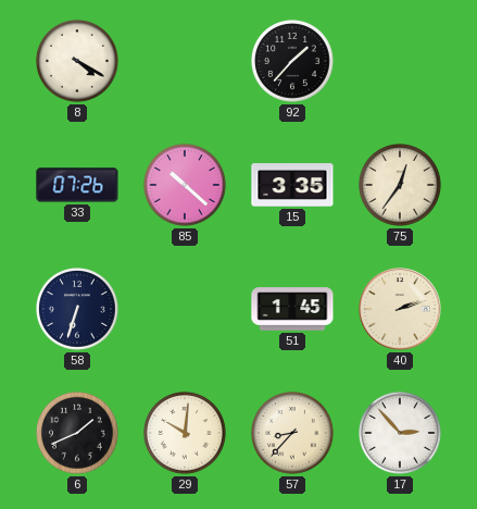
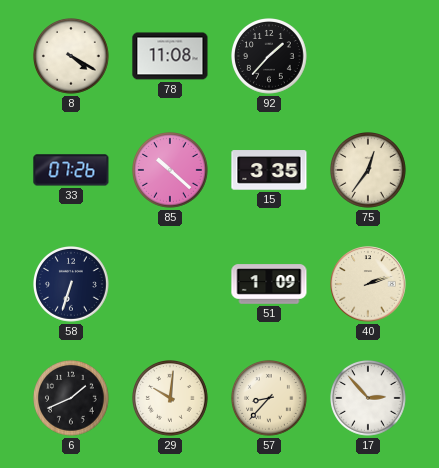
78: none -> 11:08 (170, 56)
51: 1:45 -> 1:09 (269, 284)
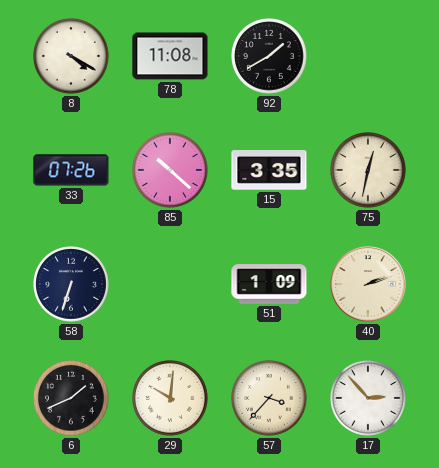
92: 1:37 -> 1:40 (270, 57)
75: 12:36 -> 12:32 (369, 171)
57: 8:37 -> 3:37 (270, 399)
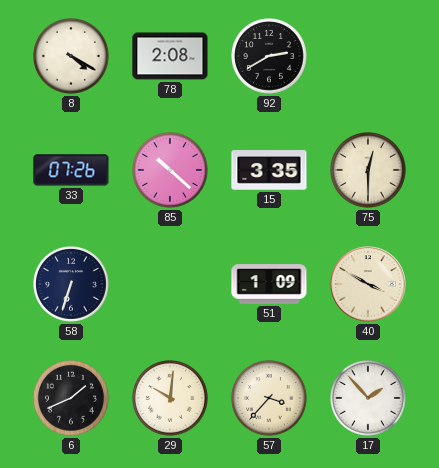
78: 11:08 -> 2:08 (170, 56)
92: 1:40 -> 2:40 (270, 57)
75: 12:32 -> 12:30 (369, 171)
40: 2:12 -> 3:50 (368, 284)
17: 2:53 -> 1:53 (369, 399)
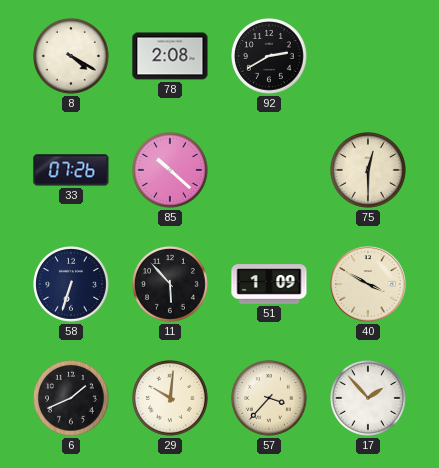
15: 3:35 -> none (269, 170)
11: none -> 5:53 (171, 285)
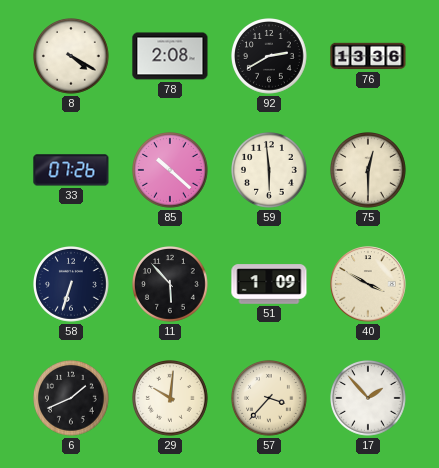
76: none -> 13:36 (368, 56)
59: none -> 5:59 (270, 171)
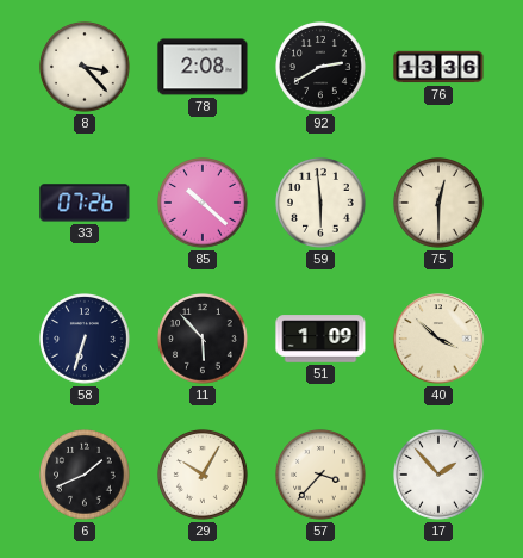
8: 4:20 -> 3:23 (86, 68)
40: 3:50 -> 3:52 (438, 339)
29: 10:01 -> 10:05 (204, 476)
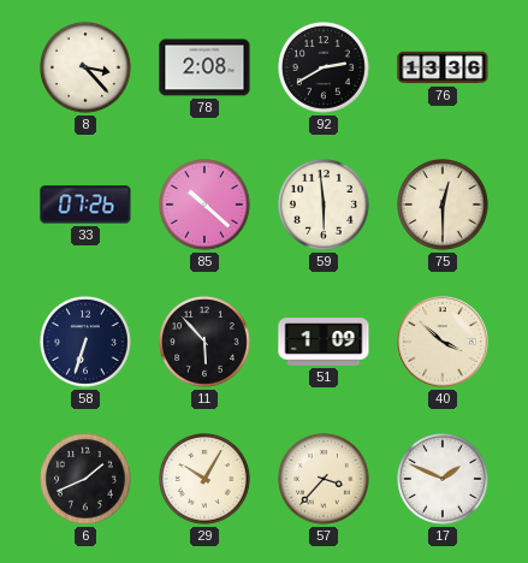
17: 1:53 -> 1:49 (444, 480)
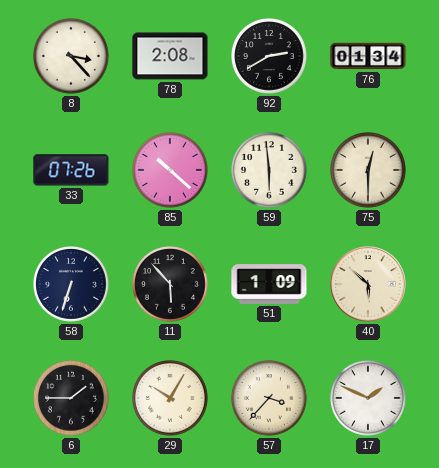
76: 13:36 -> 01:34 (368, 56)
40: 3:52 -> 5:52 (368, 284)
6: 1:41 -> 1:45 (72, 399)
